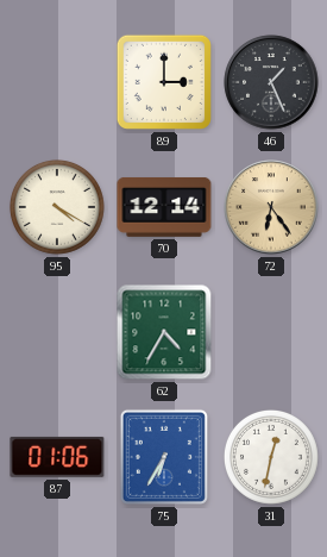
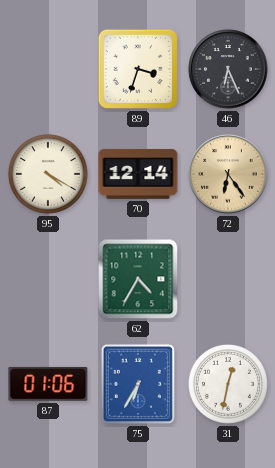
89: 3:00 -> 3:33 (138, 69)
46: 1:26 -> 6:26 (228, 69)
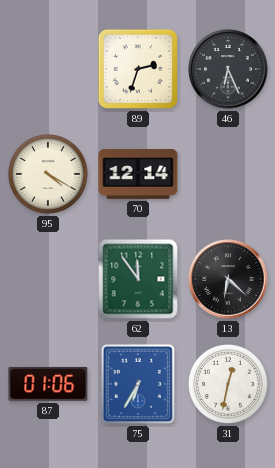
89: 3:33 -> 2:33 (138, 69)
72: 6:24 -> none (228, 174)
62: 4:35 -> 11:54 (138, 279)
13: none -> 6:22 (228, 279)
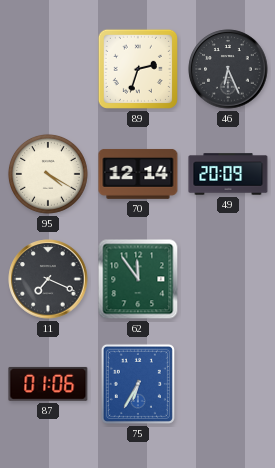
49: none -> 20:09 (228, 174)
11: none -> 7:19 (48, 279)
13: 6:22 -> none (228, 279)
31: 12:32 -> none (228, 384)
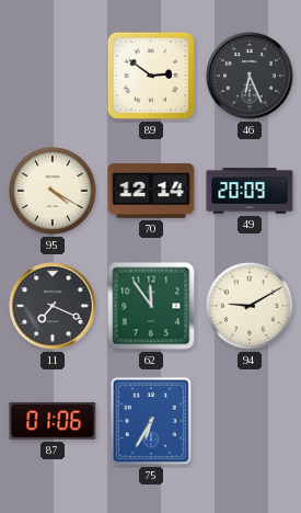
89: 2:33 -> 2:51 (151, 76)
94: none -> 9:10 (250, 306)
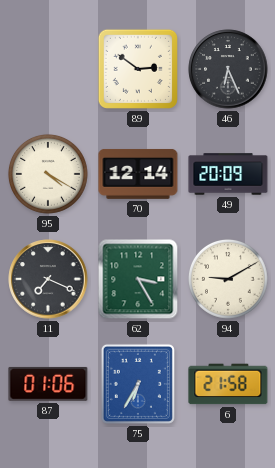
62: 11:54 -> 3:25 (138, 279)
6: none -> 21:58 (228, 384)
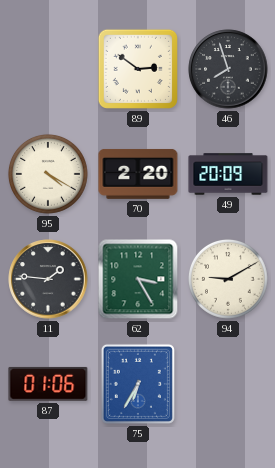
46: 6:26 -> 7:57 (228, 69)
70: 12:14 -> 2:20 (138, 174)
11: 7:19 -> 1:46 (48, 279)
6: 21:58 -> none (228, 384)
